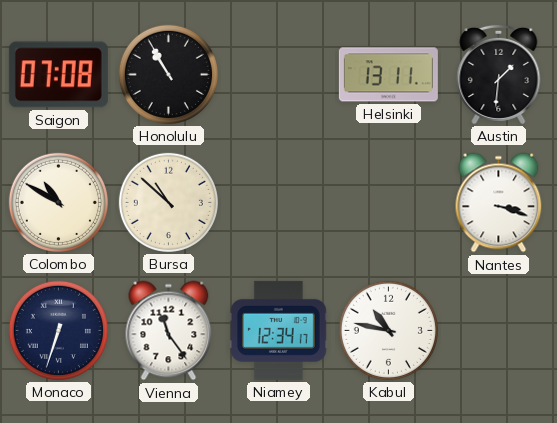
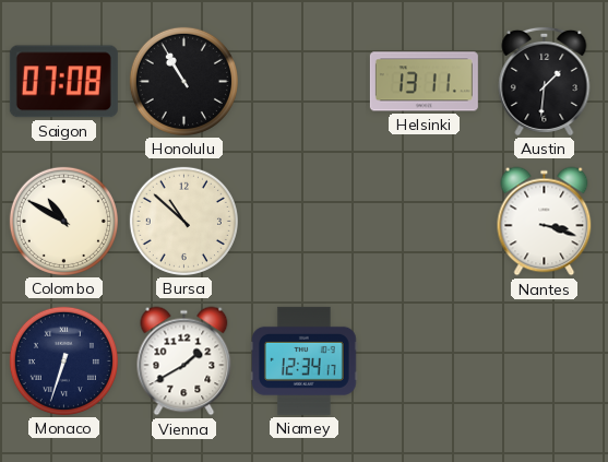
Vienna: 11:24 -> 1:40 (184, 362)
Kabul: 10:47 -> none (388, 330)
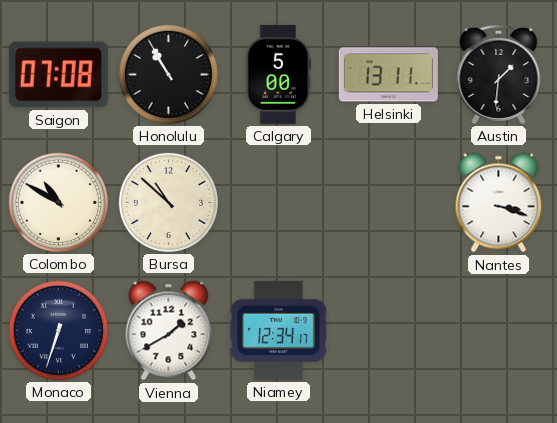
Calgary: none -> 5:00 (279, 74)
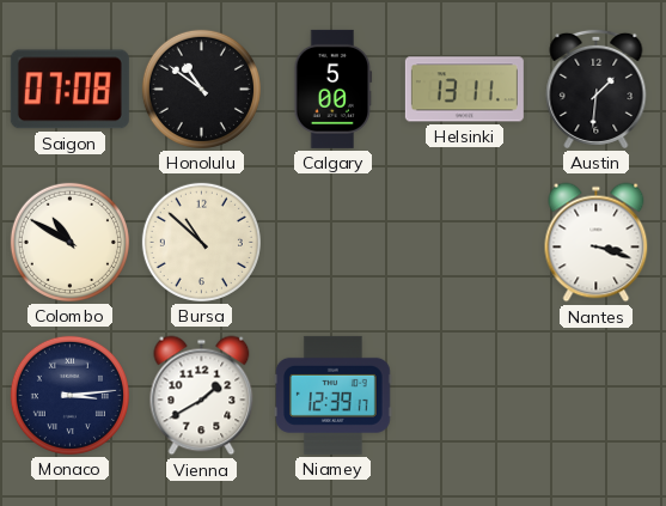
Honolulu: 10:55 -> 10:51 (201, 89)
Monaco: 6:33 -> 3:14 (69, 395)
Niamey: 12:34 -> 12:39 (334, 395)
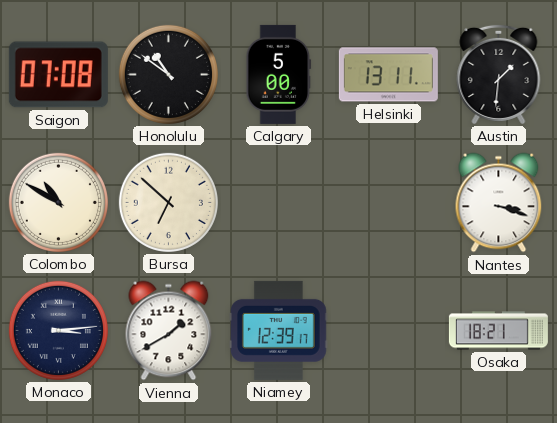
Bursa: 10:52 -> 6:52 (168, 202)
Osaka: none -> 18:21 (498, 331)
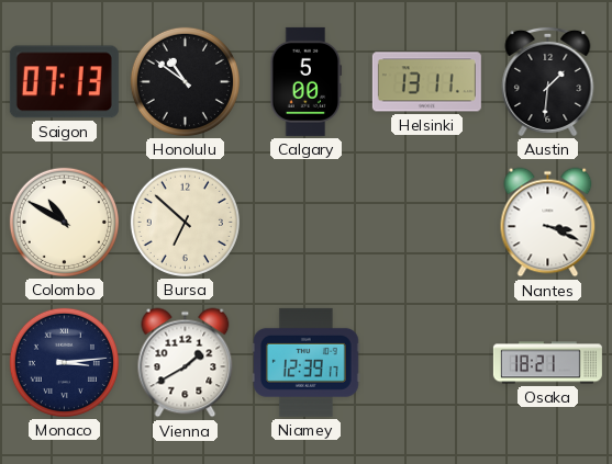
Saigon: 07:08 -> 07:13 (64, 82)
Nantes: 3:18 -> 3:19 (548, 223)
